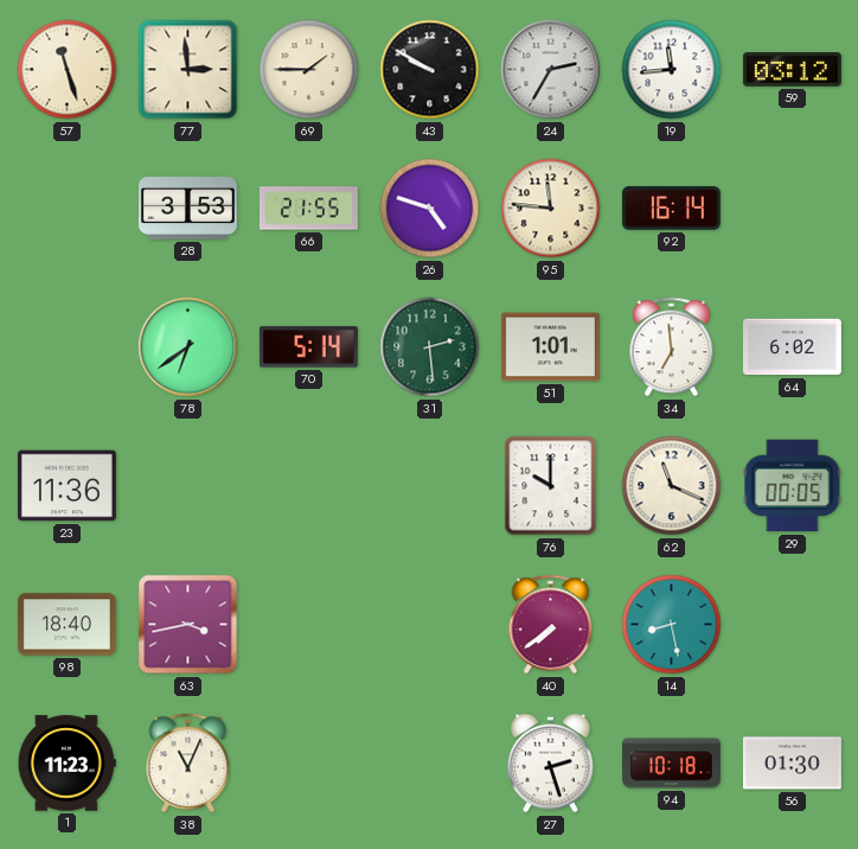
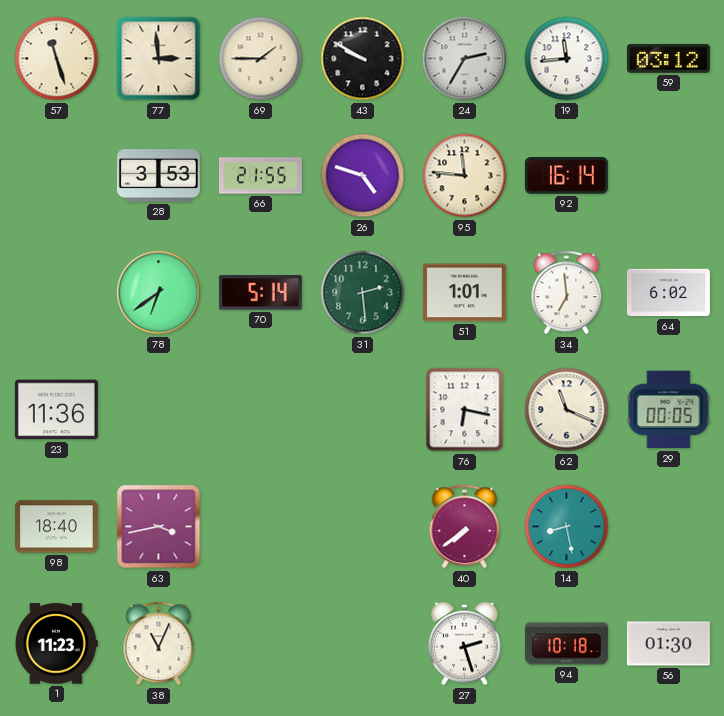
76: 10:00 -> 6:17 (465, 410)
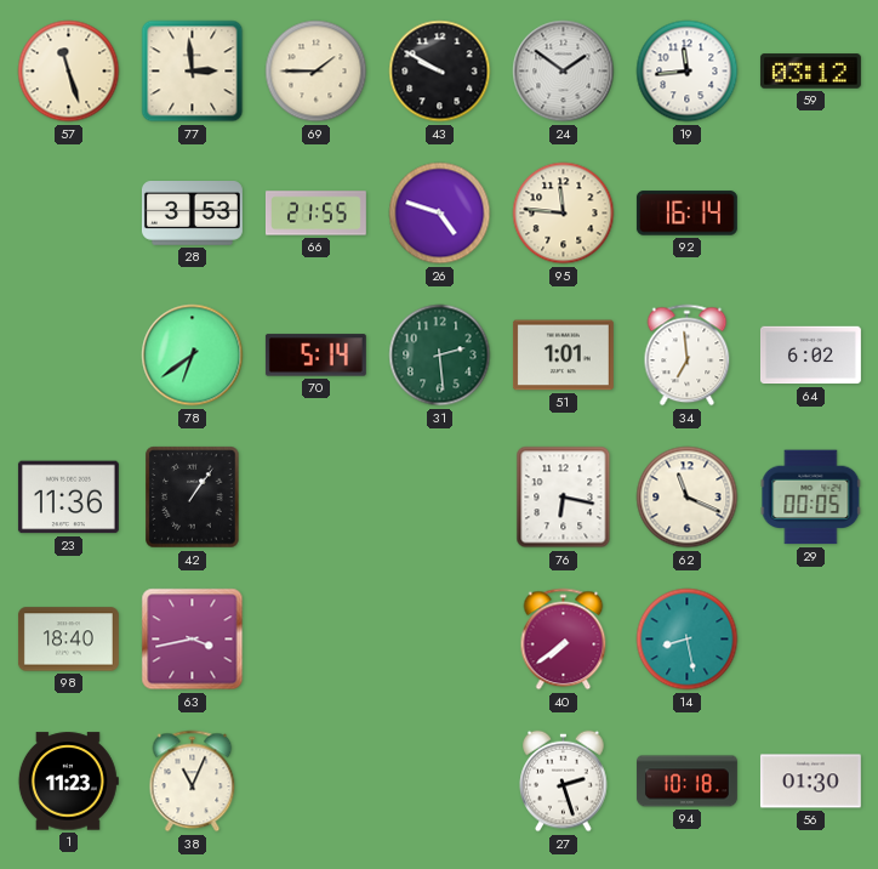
24: 2:35 -> 1:51 (564, 72)
42: none -> 1:06 (193, 498)
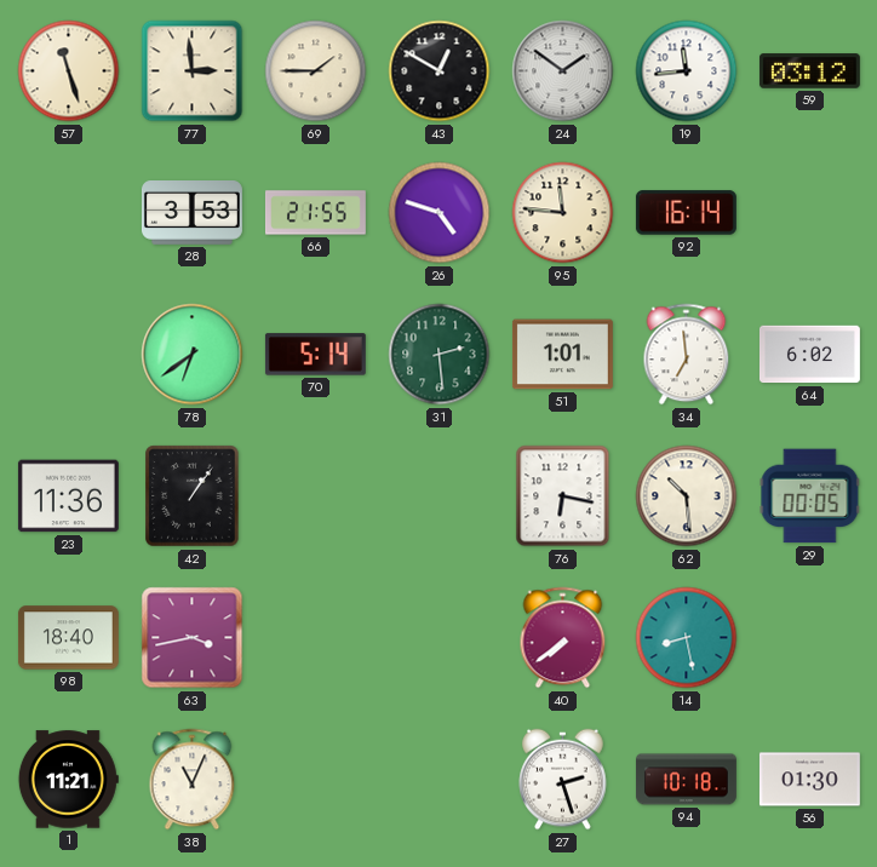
43: 9:50 -> 12:50 (440, 71)
62: 11:19 -> 10:29 (687, 496)
1: 11:23 -> 11:21 (68, 780)
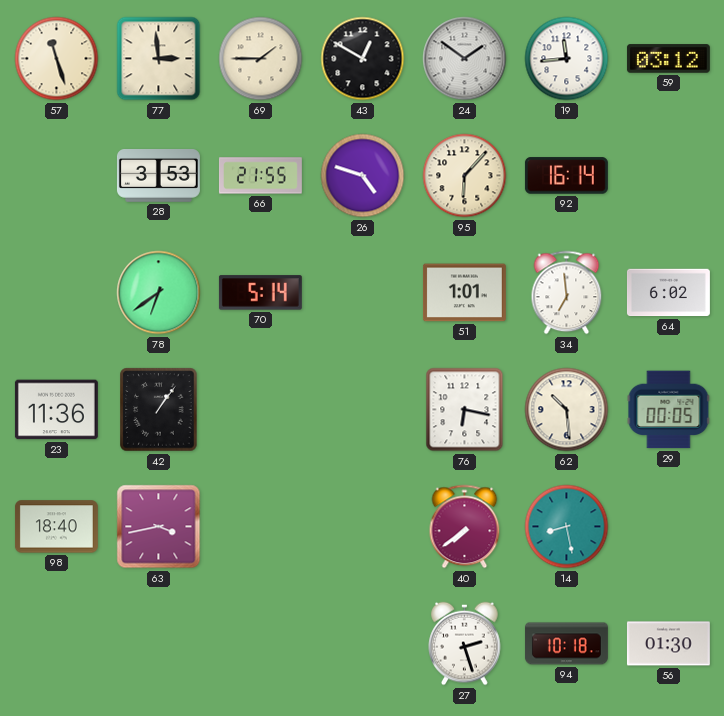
95: 11:46 -> 6:07 (465, 176)
31: 2:29 -> none (440, 355)
1: 11:21 -> none (68, 780)
38: 11:04 -> none (193, 780)
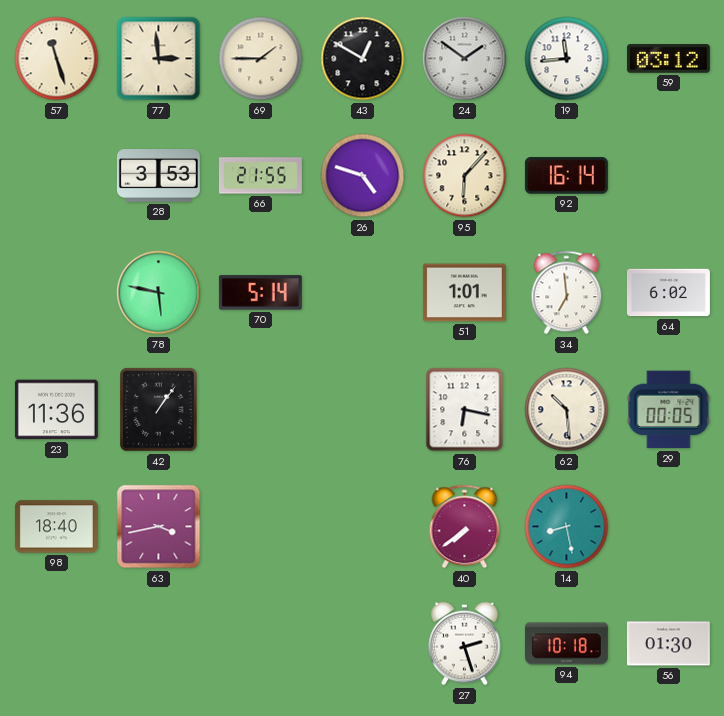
78: 6:39 -> 5:47 (159, 293)
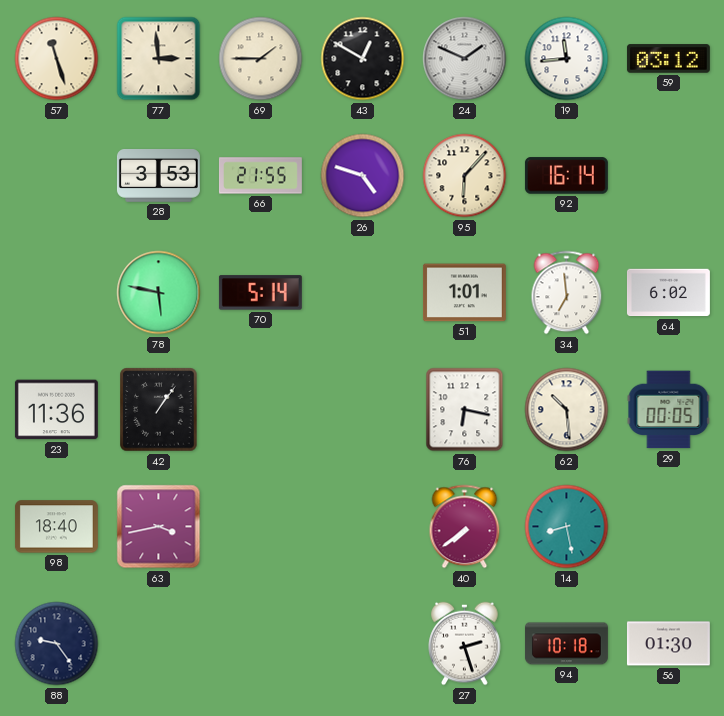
24: 1:51 -> 1:49 (465, 59)
88: none -> 9:24 (57, 644)
